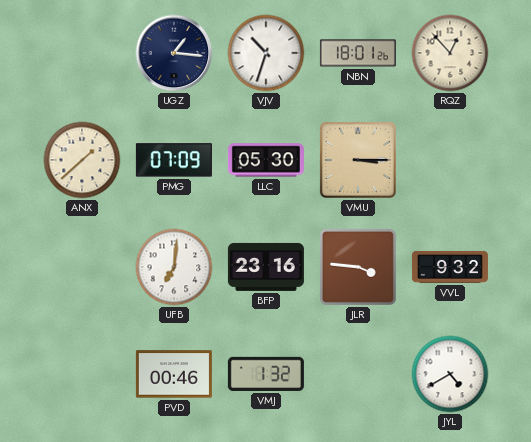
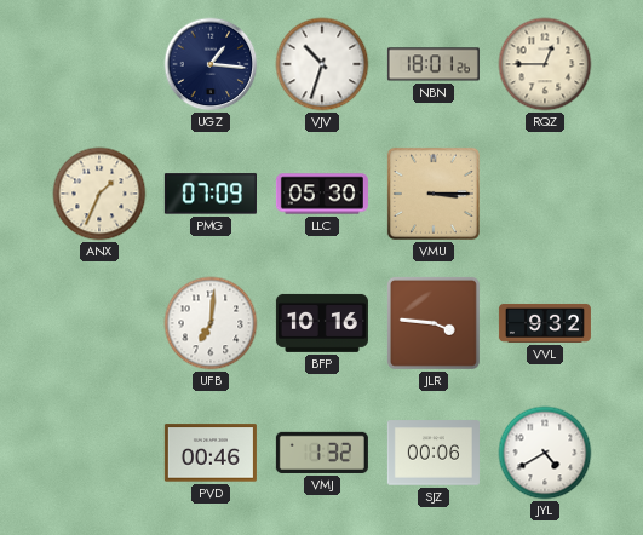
RQZ: 12:53 -> 12:45 (545, 64)
ANX: 1:38 -> 1:34 (99, 194)
BFP: 23:16 -> 10:16 (322, 323)
SJZ: none -> 00:06 (434, 453)
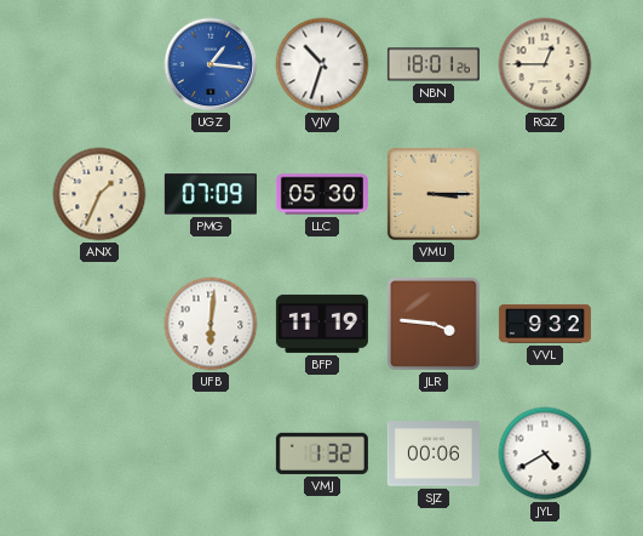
UGZ dial: navy -> blue (211, 64)
UFB: 7:01 -> 6:01 (211, 324)
BFP: 10:16 -> 11:19 (322, 324)
PVD: 00:46 -> none (211, 453)
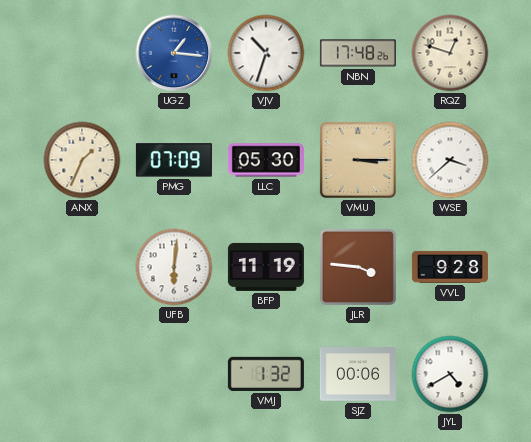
NBN: 18:01 -> 17:48 (358, 53)
RQZ: 12:45 -> 12:48 (450, 53)
WSE: none -> 3:38 (450, 160)
VVL: 9:32 -> 9:28 (450, 267)
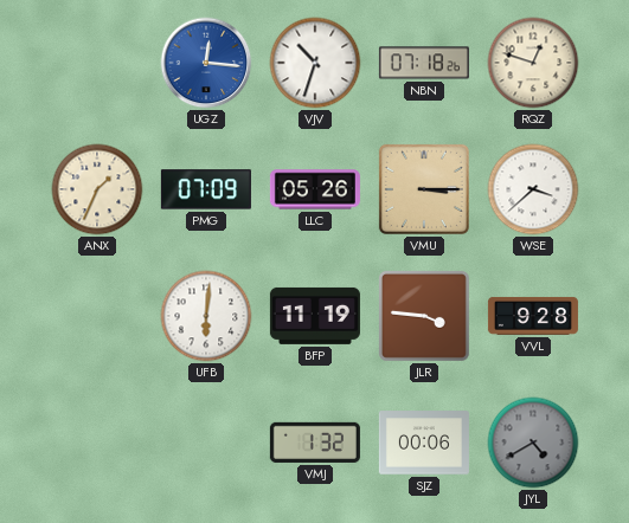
UGZ: 1:16 -> 12:16 (206, 63)
NBN: 17:48 -> 07:18 (424, 63)
LLC: 05:30 -> 05:26 (315, 189)
JYL dial: white -> grey (533, 443)
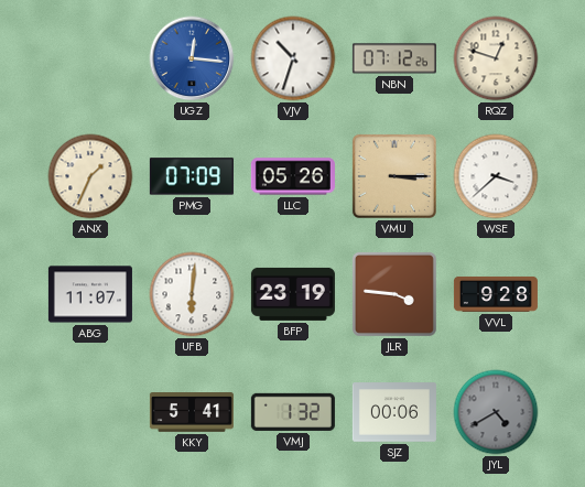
NBN: 07:18 -> 07:12 (394, 58)
ABG: none -> 11:07 (90, 294)
BFP: 11:19 -> 23:19 (293, 294)
KKY: none -> 5:41 (192, 413)
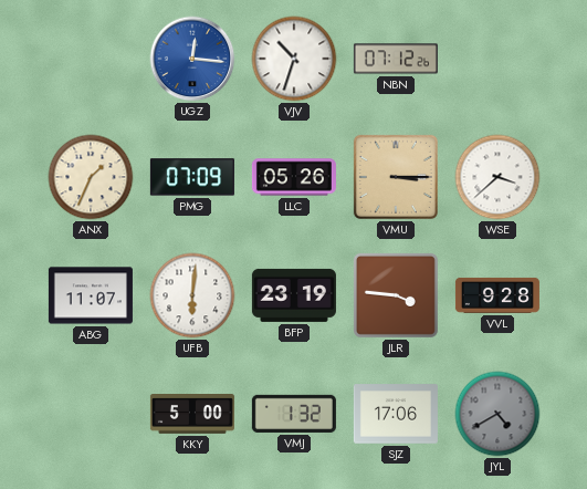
RQZ: 12:48 -> none (496, 58)
KKY: 5:41 -> 5:00 (192, 415)
SJZ: 00:06 -> 17:06 (396, 414)
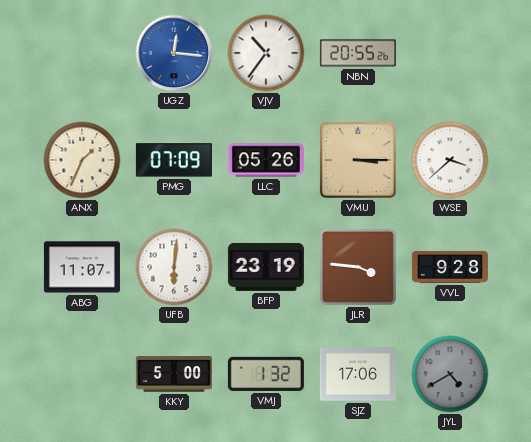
VJV: 10:33 -> 10:36 (266, 53)
NBN: 07:12 -> 20:55 (358, 53)
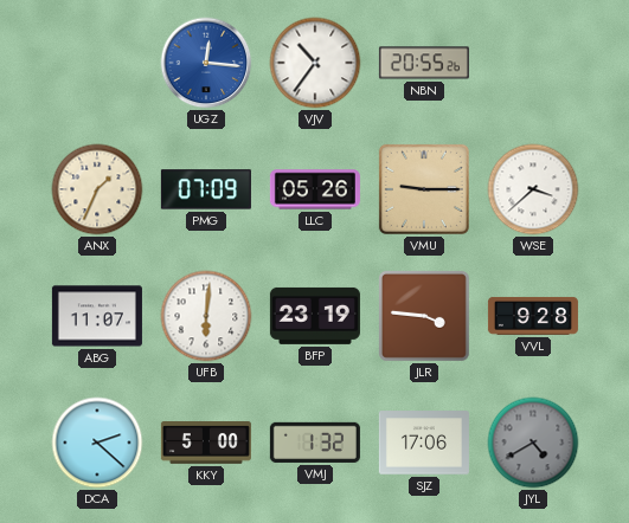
VMU: 3:15 -> 9:15 (424, 189)
DCA: none -> 2:22 (97, 443)
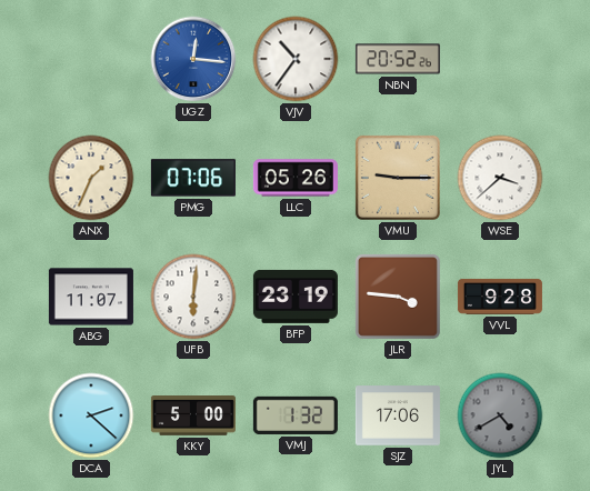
NBN: 20:55 -> 20:52 (398, 59)
PMG: 07:09 -> 07:06 (193, 178)
